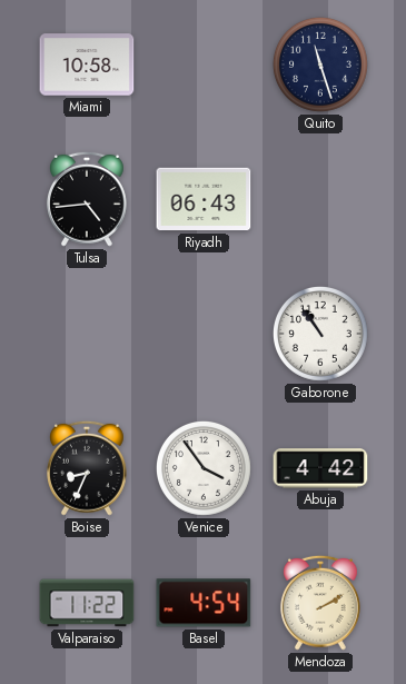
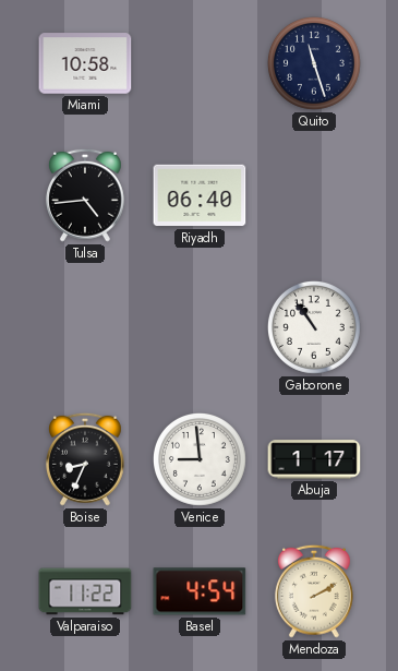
Riyadh: 06:43 -> 06:40 (200, 195)
Venice: 3:54 -> 8:59 (200, 459)
Abuja: 4:42 -> 1:17 (314, 459)
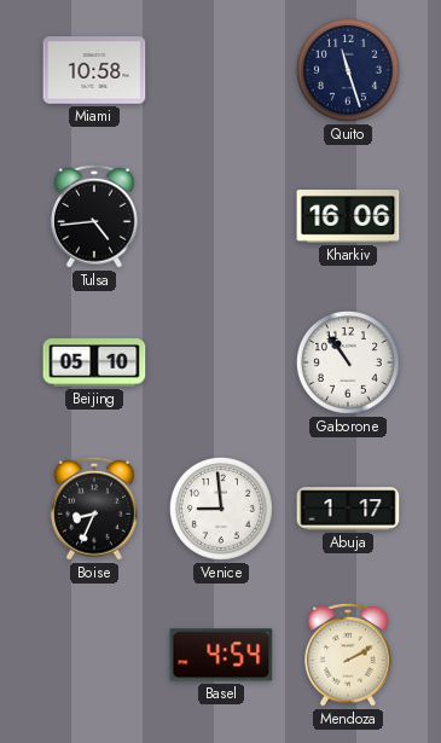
Riyadh: 06:40 -> none (200, 195)
Kharkiv: none -> 16:06 (348, 217)
Beijing: none -> 05:10 (94, 362)
Valparaiso: 11:22 -> none (85, 591)
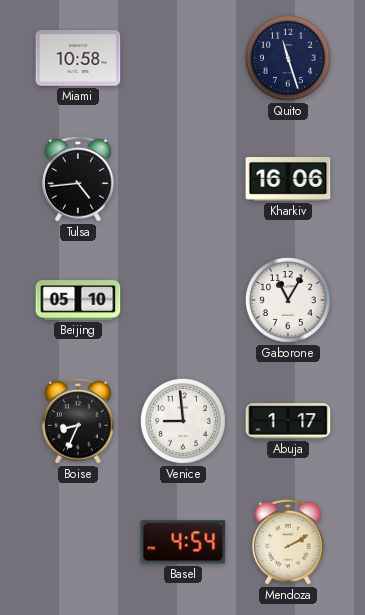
Gaborone: 10:54 -> 11:05 (288, 300)
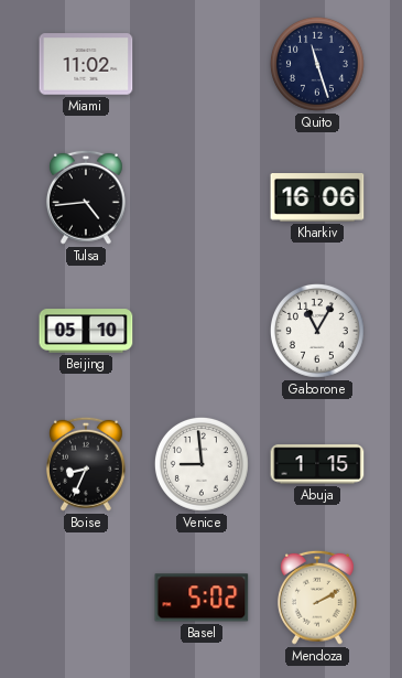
Miami: 10:58 -> 11:02 (86, 64)
Abuja: 1:17 -> 1:15 (317, 464)
Basel: 4:54 -> 5:02 (202, 598)
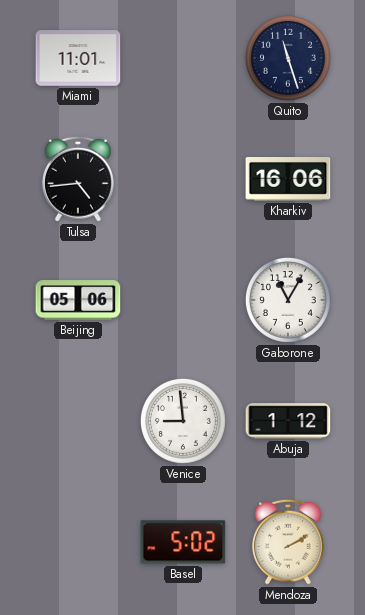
Miami: 11:02 -> 11:01 (78, 58)
Beijing: 05:10 -> 05:06 (78, 300)
Boise: 8:34 -> none (86, 464)
Abuja: 1:15 -> 1:12 (288, 421)
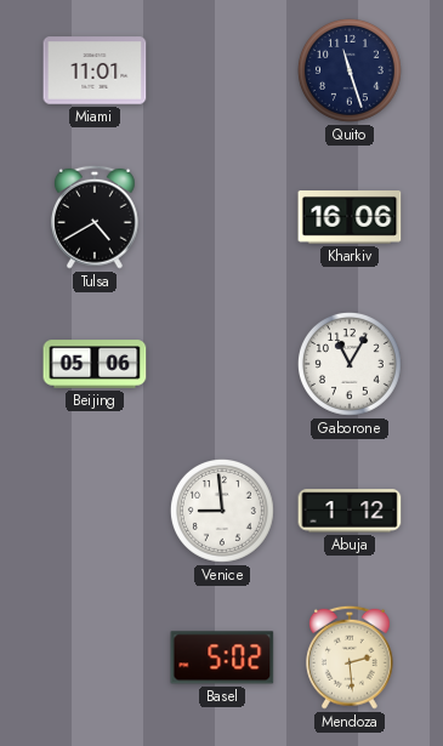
Tulsa: 4:44 -> 4:40 (95, 217)
Mendoza: 2:10 -> 2:29 (350, 657)
